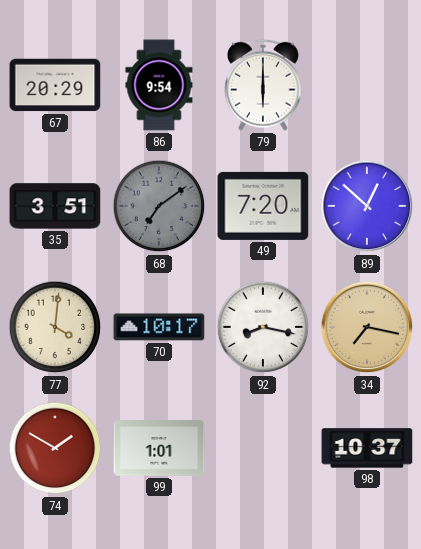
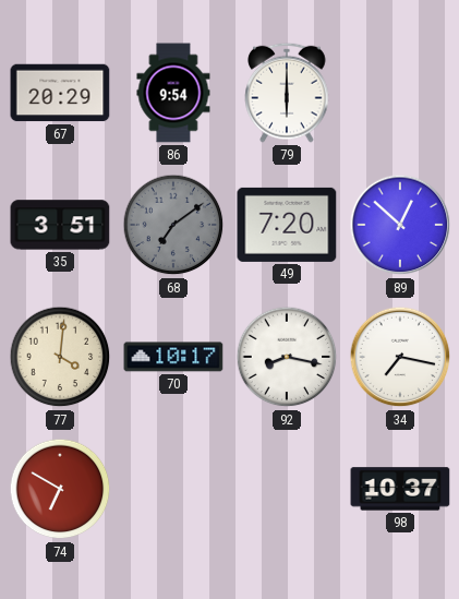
34 dial: champagne -> white (400, 357)
74: 1:50 -> 6:50 (60, 489)
99: 1:01 -> none (159, 448)
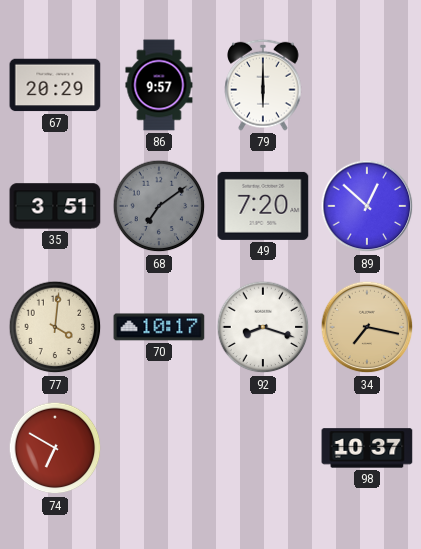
86: 9:54 -> 9:57 (159, 85)
92: 8:17 -> 8:18 (263, 327)
34 dial: white -> champagne (367, 327)
